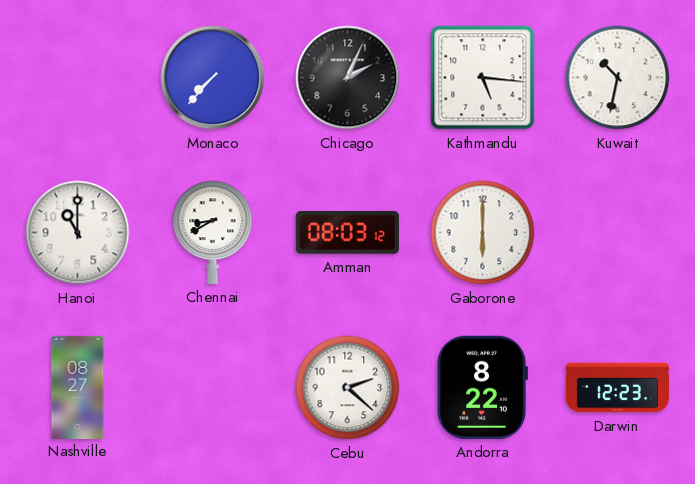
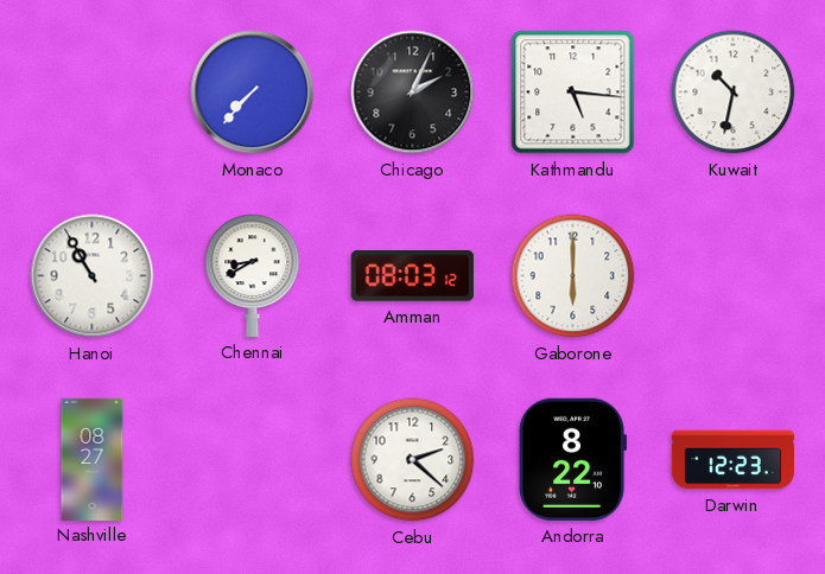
Hanoi: 11:00 -> 10:55 (93, 276)
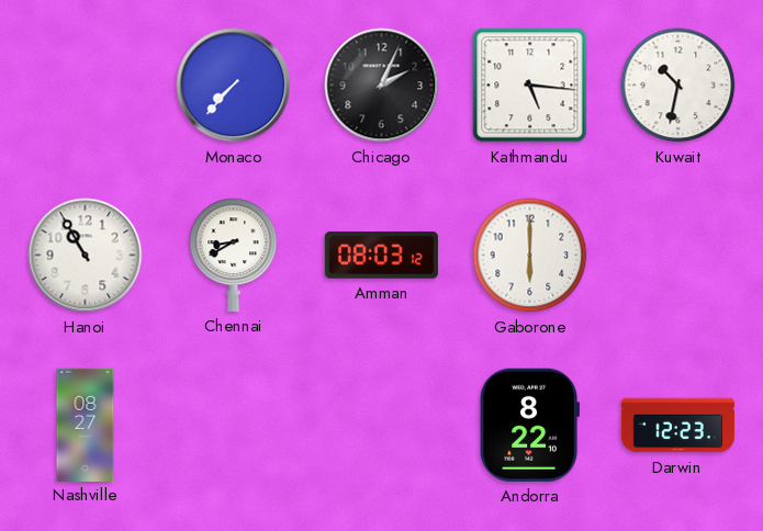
Cebu: 2:22 -> none (413, 460)
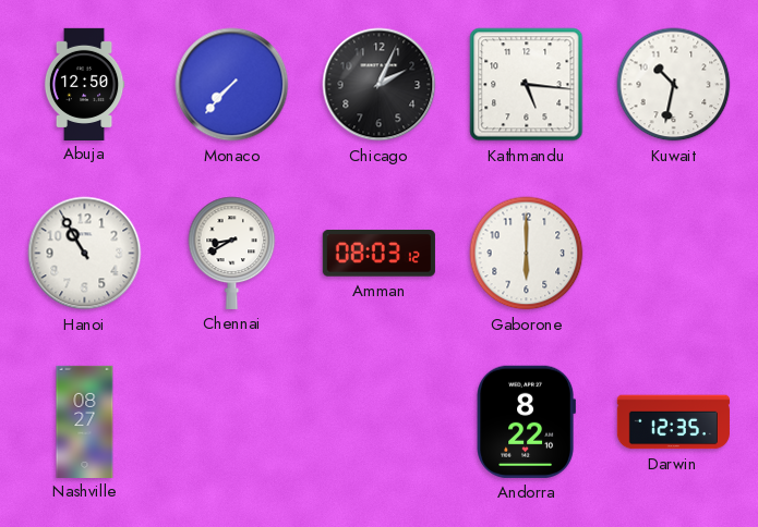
Abuja: none -> 12:50 (84, 84)
Darwin: 12:23 -> 12:35 (673, 422)
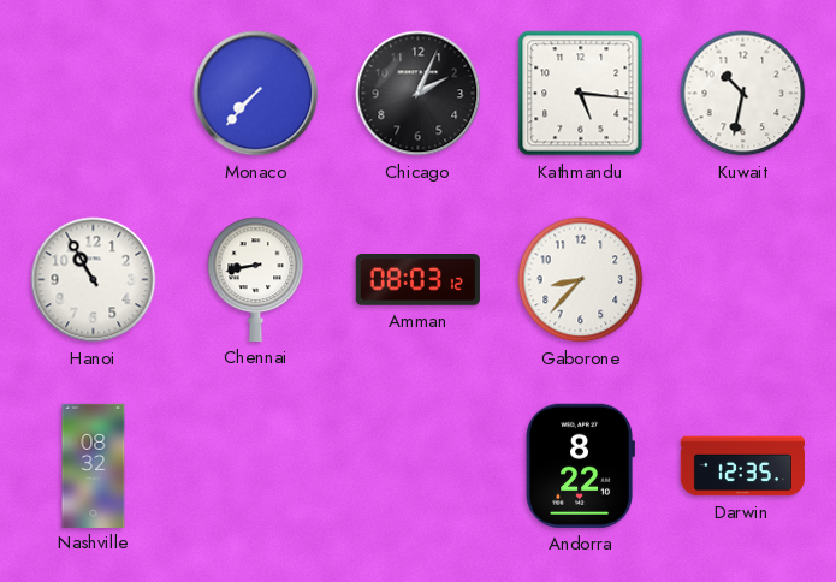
Abuja: 12:50 -> none (84, 84)
Chennai: 8:40 -> 8:43 (256, 279)
Gaborone: 6:00 -> 8:37 (581, 280)
Nashville: 08:27 -> 08:32 (94, 465)
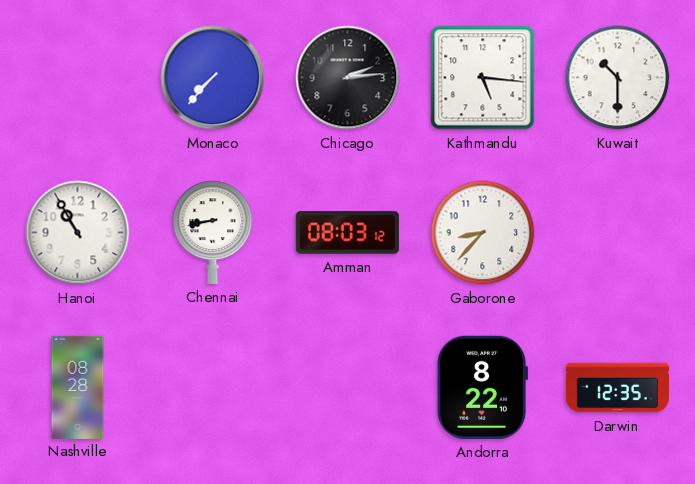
Chicago: 2:04 -> 2:14 (348, 78)
Kuwait: 10:32 -> 10:30 (618, 78)
Nashville: 08:32 -> 08:28 (78, 387)
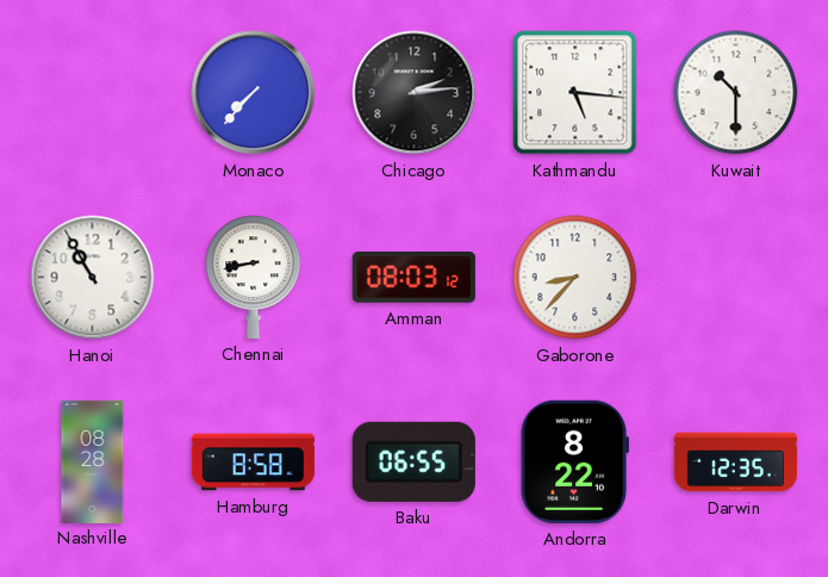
Hamburg: none -> 8:58 (253, 463)
Baku: none -> 06:55 (413, 461)
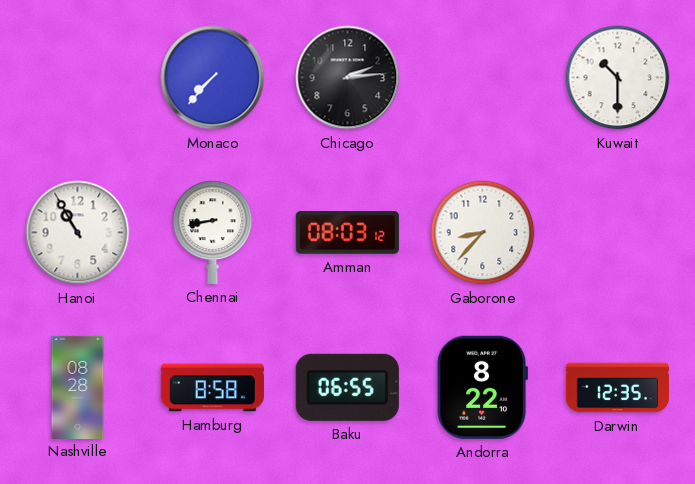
Kathmandu: 5:16 -> none (575, 93)
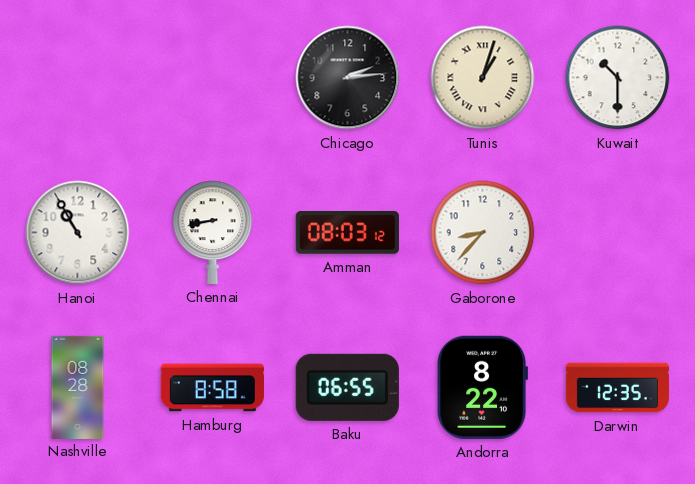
Monaco: 7:37 -> none (213, 78)
Tunis: none -> 1:03 (483, 78)
